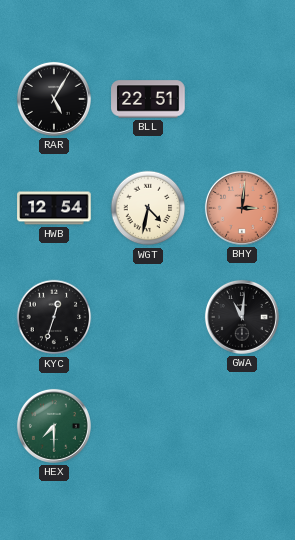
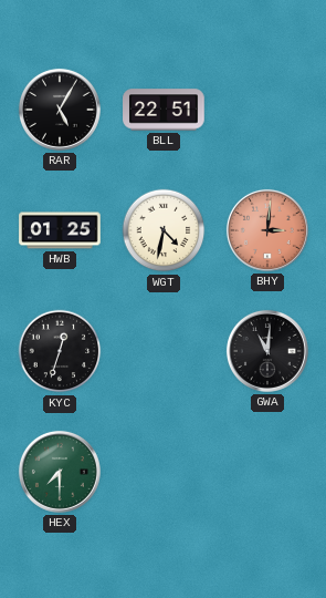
HWB: 12:54 -> 01:25 (60, 230)
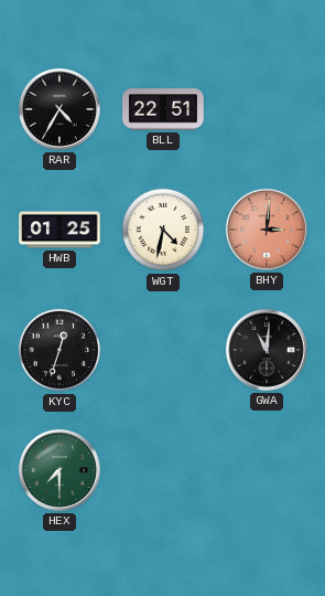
RAR: 5:05 -> 4:35 (59, 109)
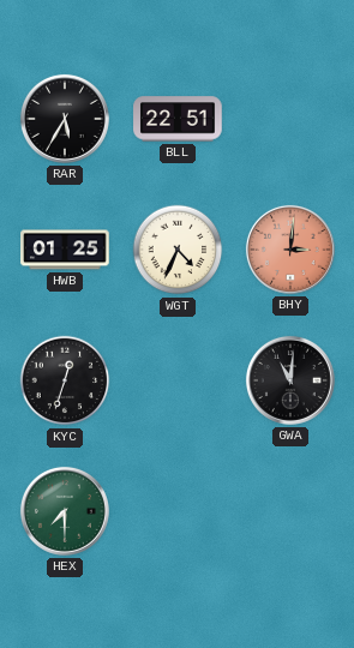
RAR: 4:35 -> 5:35 (65, 119)
WGT: 4:32 -> 4:34 (178, 250)
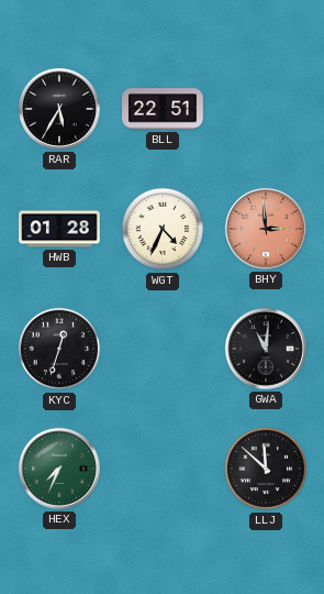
HWB: 01:25 -> 01:28 (59, 229)
BHY: 3:01 -> 2:59 (266, 229)
HEX: 7:30 -> 7:34 (59, 469)
LLJ: none -> 11:52 (266, 469)
